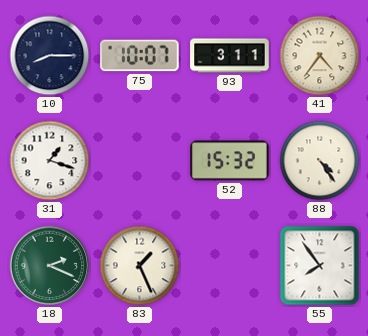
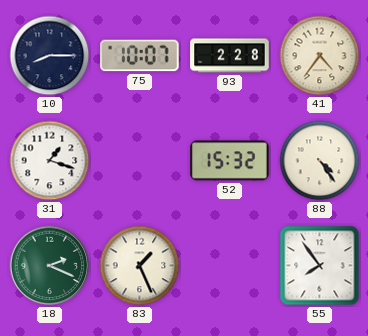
93: 3:11 -> 2:28 (230, 56)
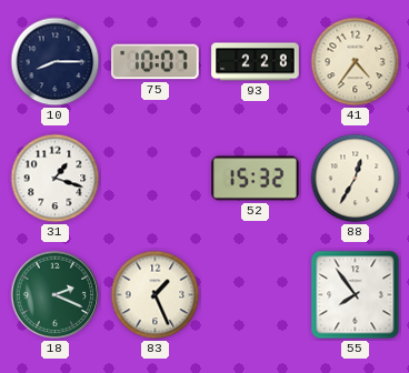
88: 4:24 -> 12:35 (356, 179)
